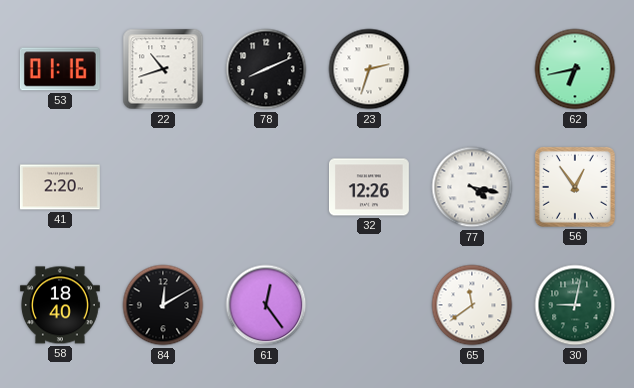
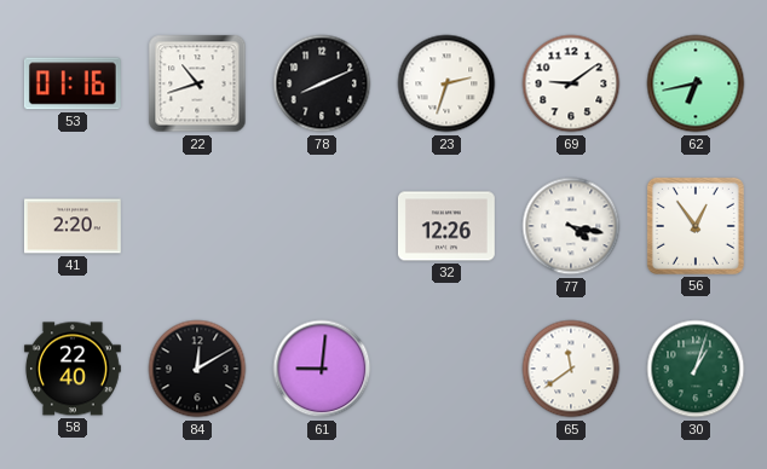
69: none -> 9:09 (571, 83)
58: 18:40 -> 22:40 (73, 369)
61: 12:24 -> 9:01 (322, 369)
30: 9:02 -> 1:03 (696, 369)
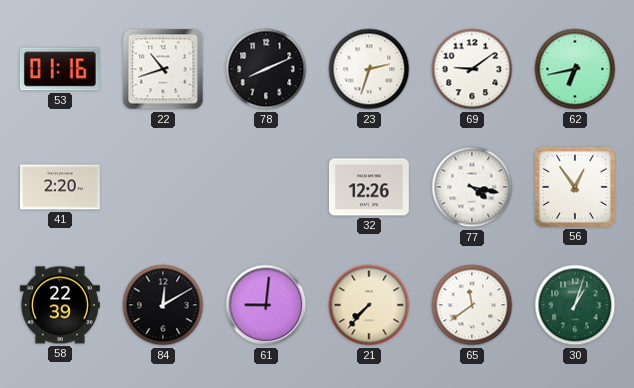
58: 22:40 -> 22:39 (60, 305)
21: none -> 7:37 (369, 305)
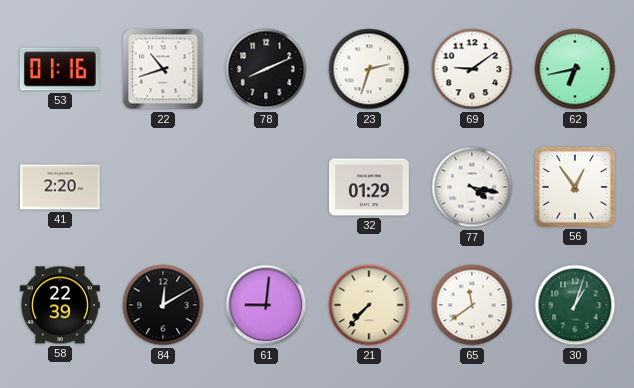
32: 12:26 -> 01:29 (369, 187)
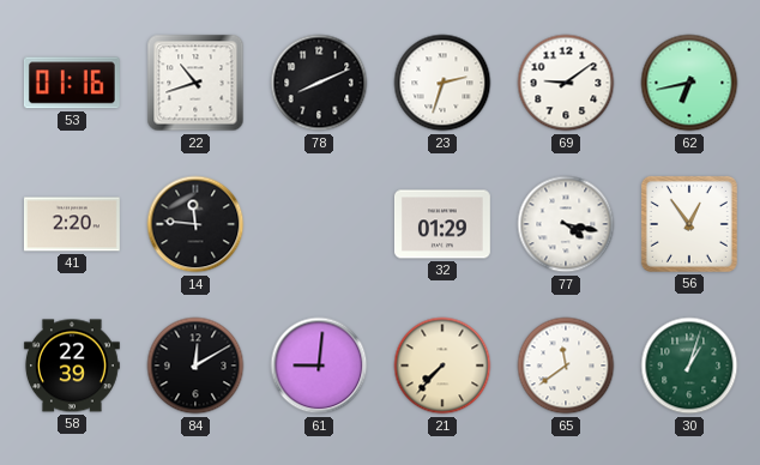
14: none -> 11:46 (195, 224)
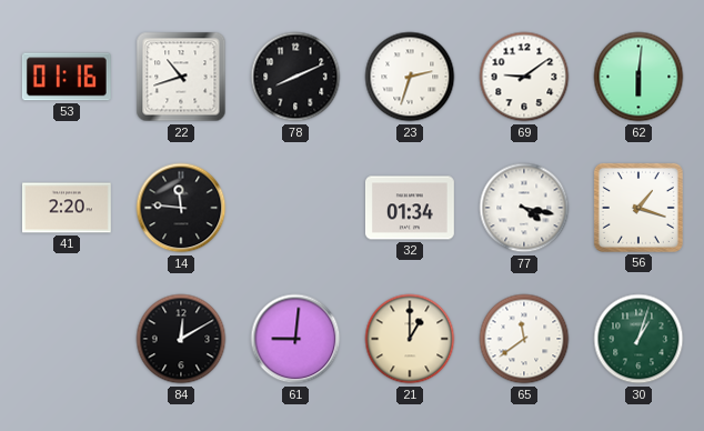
62: 6:43 -> 6:01 (638, 77)
32: 01:29 -> 01:34 (410, 208)
56: 12:54 -> 1:18 (638, 208)
58: 22:39 -> none (72, 366)
21: 7:37 -> 1:00 (410, 339)
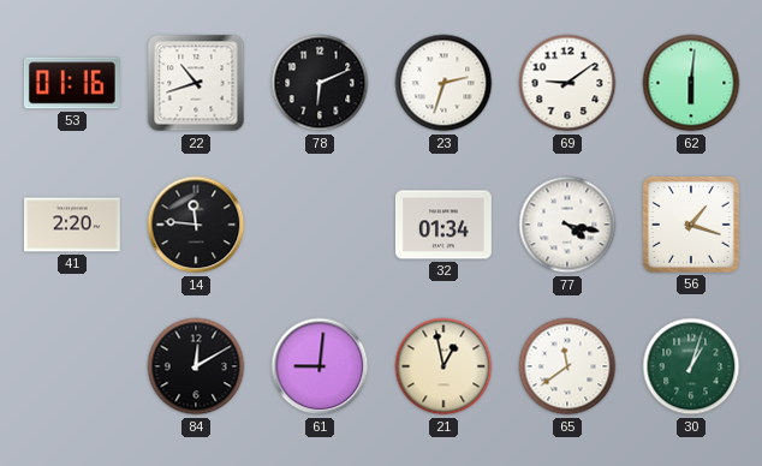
78: 8:11 -> 6:11 (320, 83)
21: 1:00 -> 12:58 (443, 366)
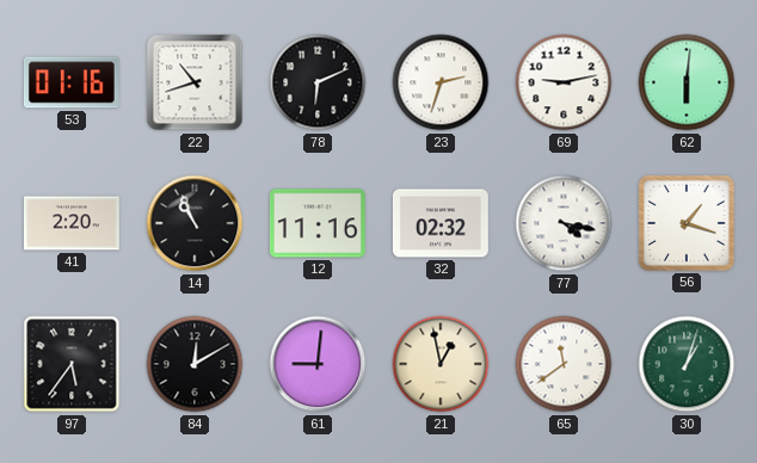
69: 9:09 -> 9:13 (564, 82)
14: 11:46 -> 10:56 (195, 223)
12: none -> 11:16 (318, 223)
32: 01:34 -> 02:32 (441, 223)
97: none -> 5:36 (72, 364)
